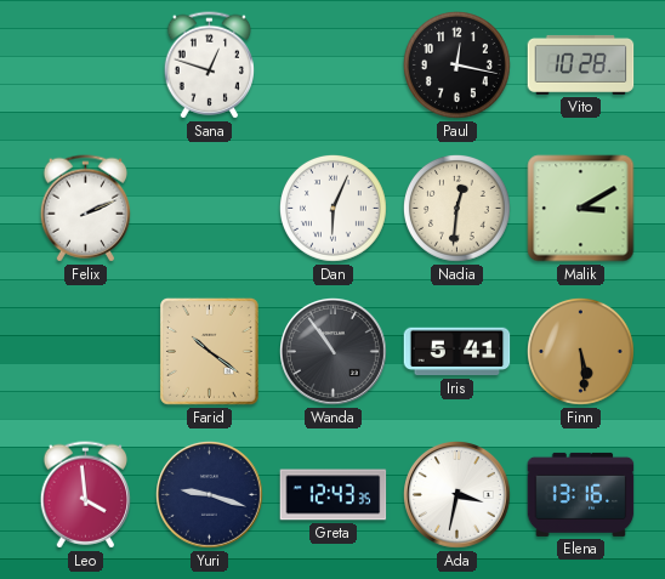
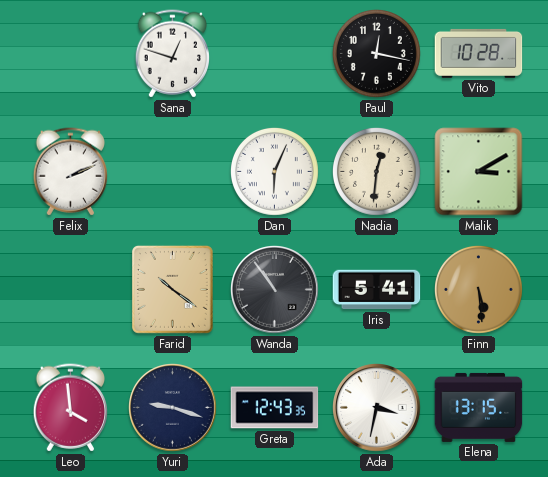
Elena: 13:16 -> 13:15 (479, 407)
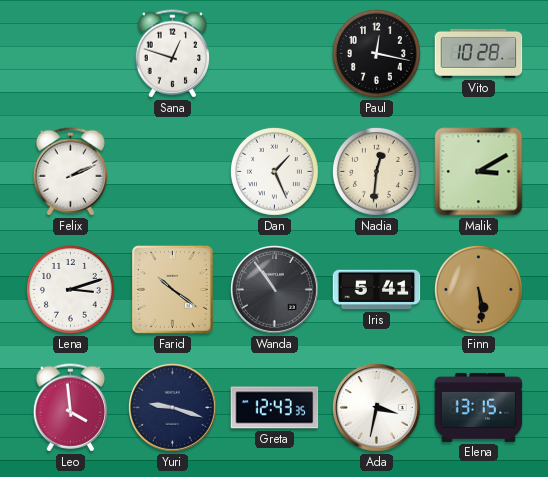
Dan: 6:04 -> 1:26 (274, 171)
Lena: none -> 3:12 (70, 289)
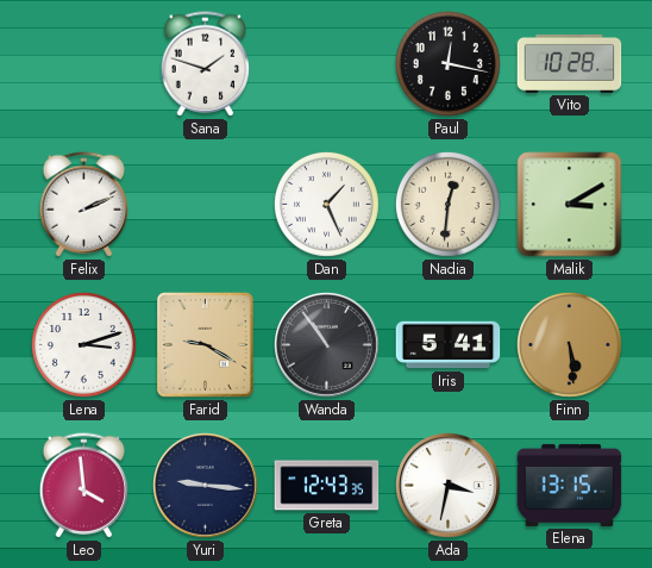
Sana: 12:48 -> 1:48 (205, 64)
Farid: 10:21 -> 9:20 (205, 345)
Yuri: 9:18 -> 9:16 (206, 486)
